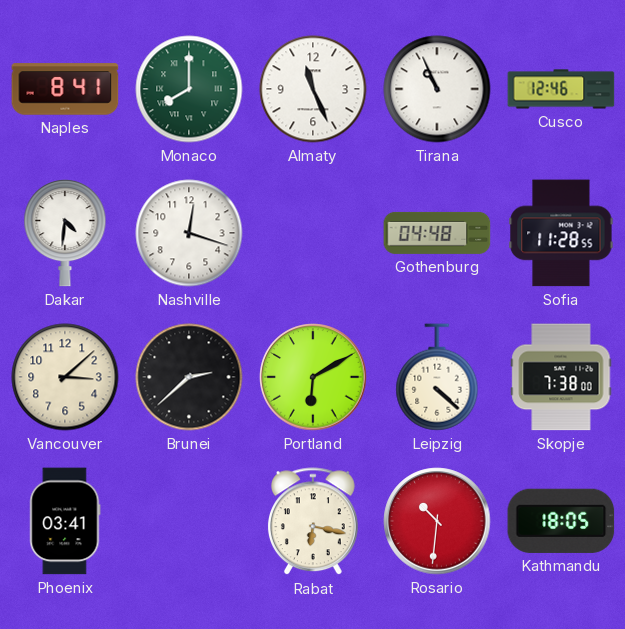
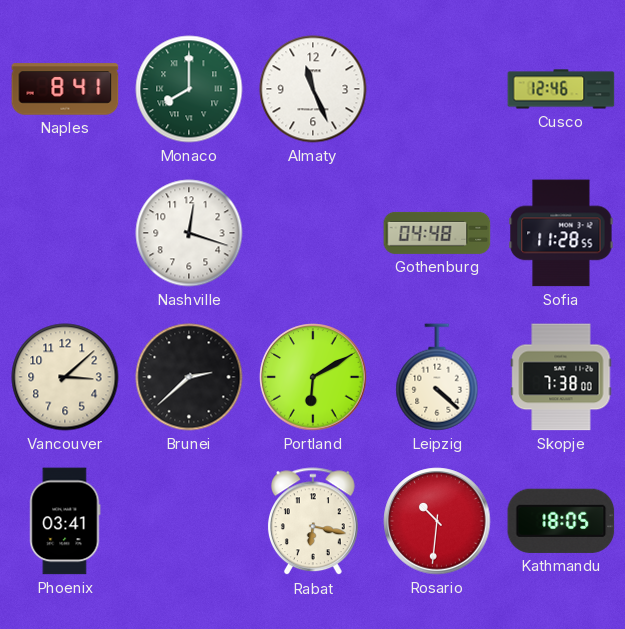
Tirana: 10:56 -> none (437, 89)
Dakar: 4:31 -> none (65, 234)
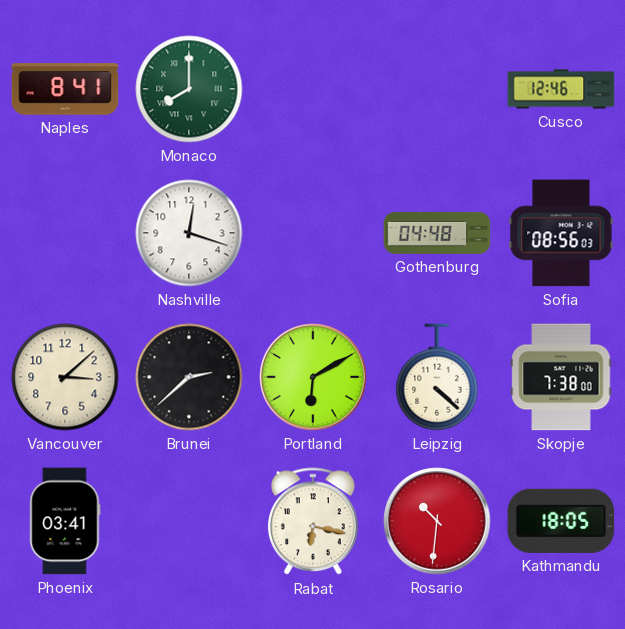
Almaty: 11:26 -> none (313, 89)
Sofia: 11:28 -> 08:56 (561, 233)
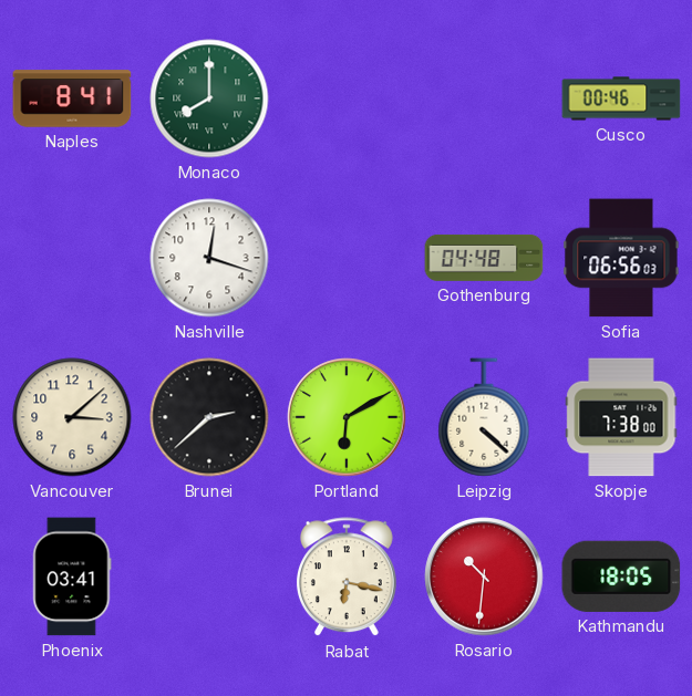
Cusco: 12:46 -> 00:46 (621, 98)
Sofia: 08:56 -> 06:56 (621, 258)
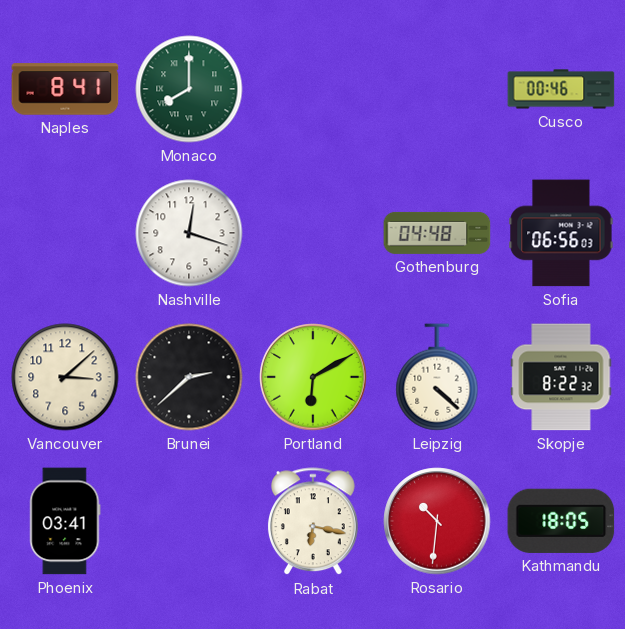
Skopje: 7:38 -> 8:22 (561, 377)
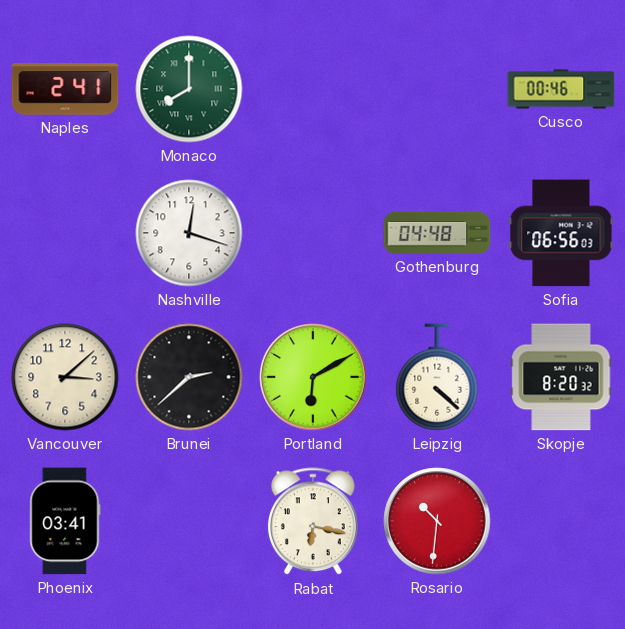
Naples: 8:41 -> 2:41 (65, 89)
Skopje: 8:22 -> 8:20 (561, 377)
Kathmandu: 18:05 -> none (561, 521)
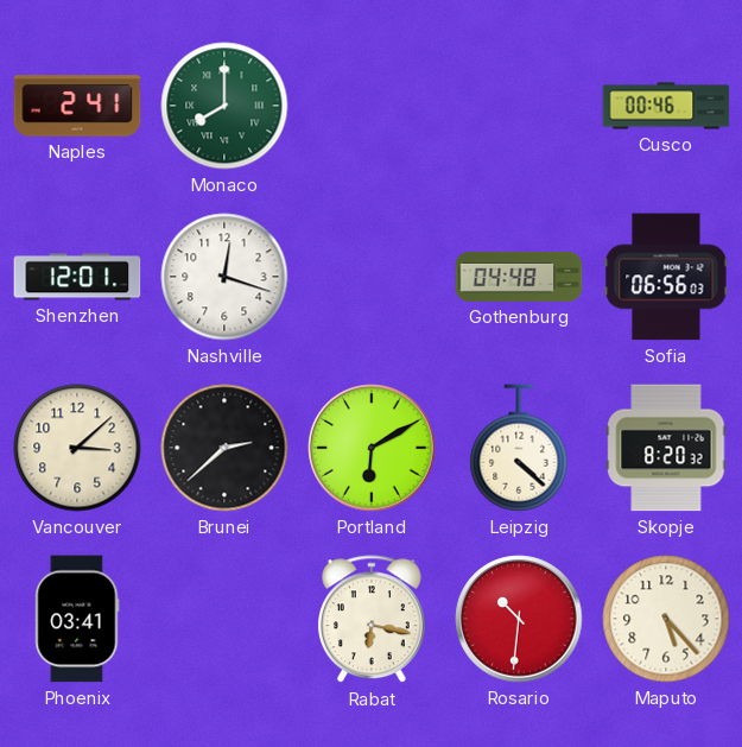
Shenzhen: none -> 12:01 (77, 277)
Maputo: none -> 5:23 (666, 619)
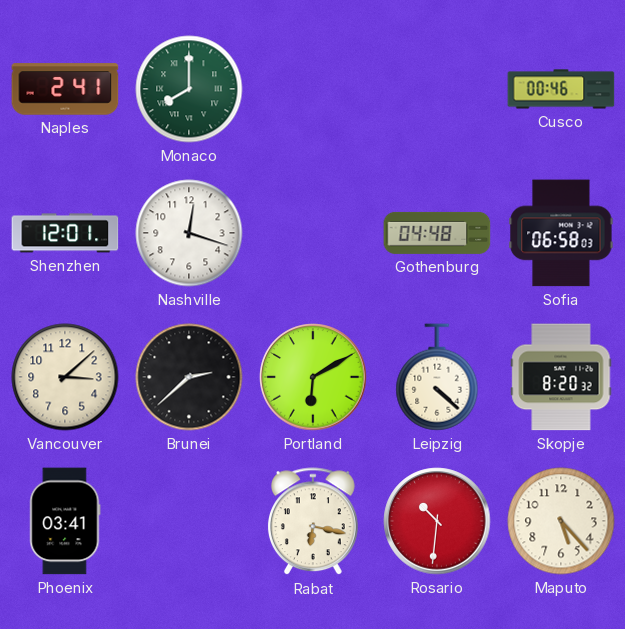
Sofia: 06:56 -> 06:58 (561, 233)
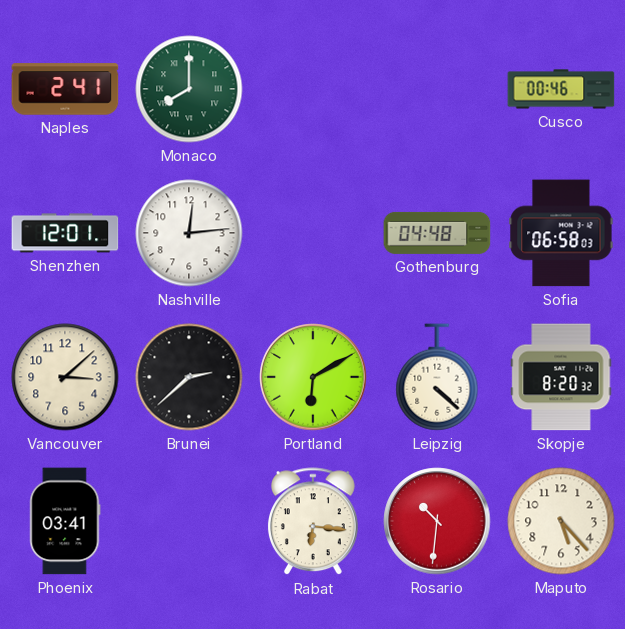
Nashville: 12:18 -> 12:14 (189, 233)
Rabat: 6:17 -> 6:16 (313, 522)
